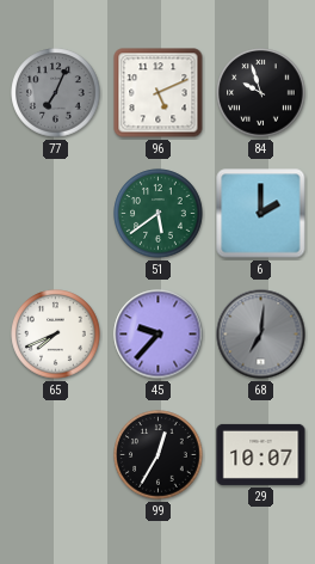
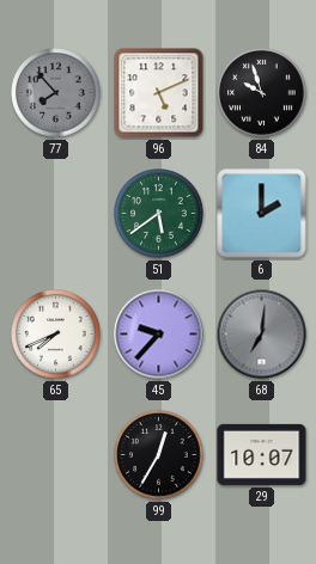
77: 7:04 -> 7:53 (56, 93)
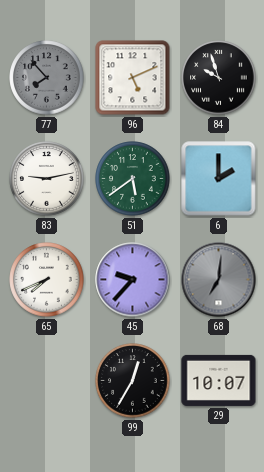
83: none -> 9:13 (47, 179)
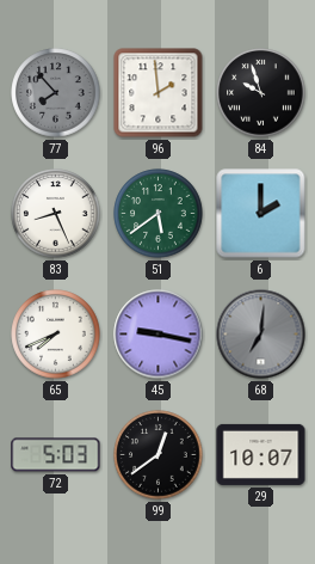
96: 5:11 -> 1:59 (159, 93)
83: 9:13 -> 8:26 (56, 214)
45: 9:37 -> 9:17 (159, 335)
72: none -> 5:03 (56, 455)
99: 12:35 -> 12:39 (159, 455)
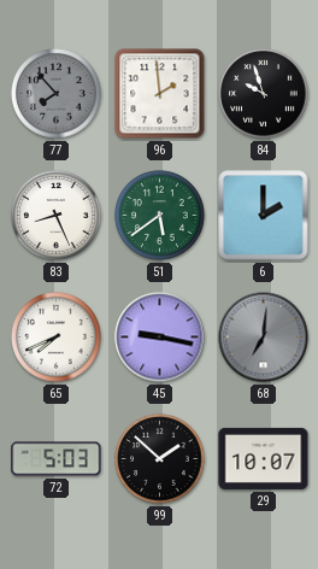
99: 12:39 -> 1:52 (160, 459)
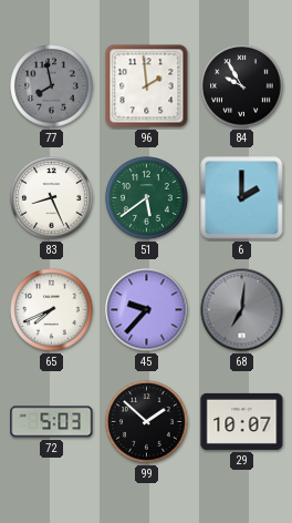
77: 7:53 -> 7:58 (52, 86)
84: 9:57 -> 9:55 (242, 86)
45: 9:17 -> 9:37 (147, 310)
